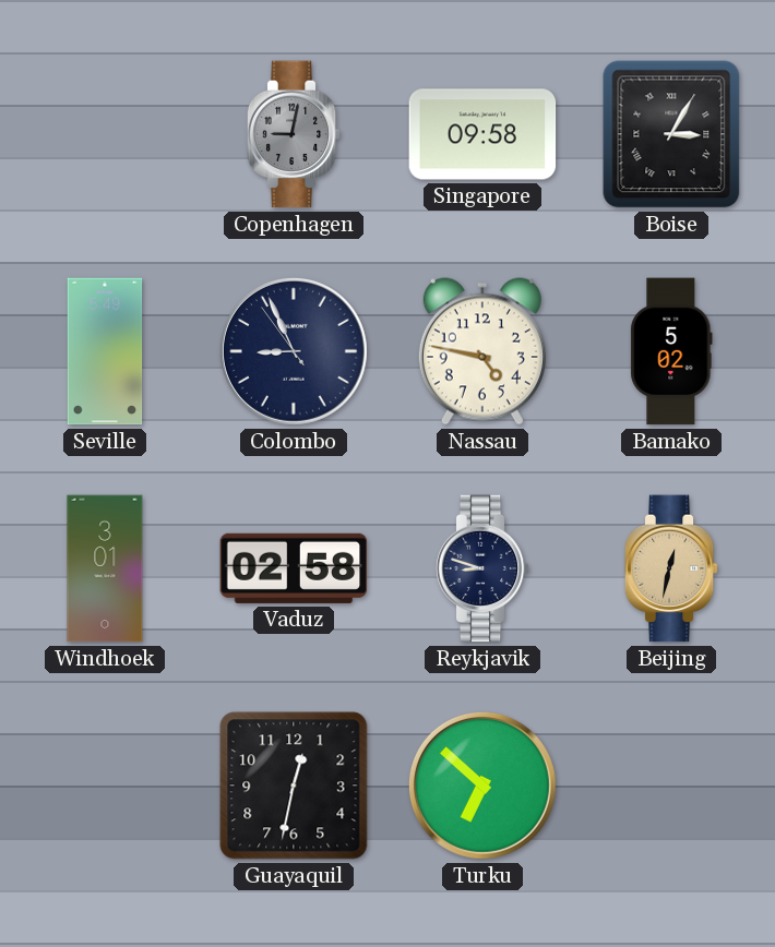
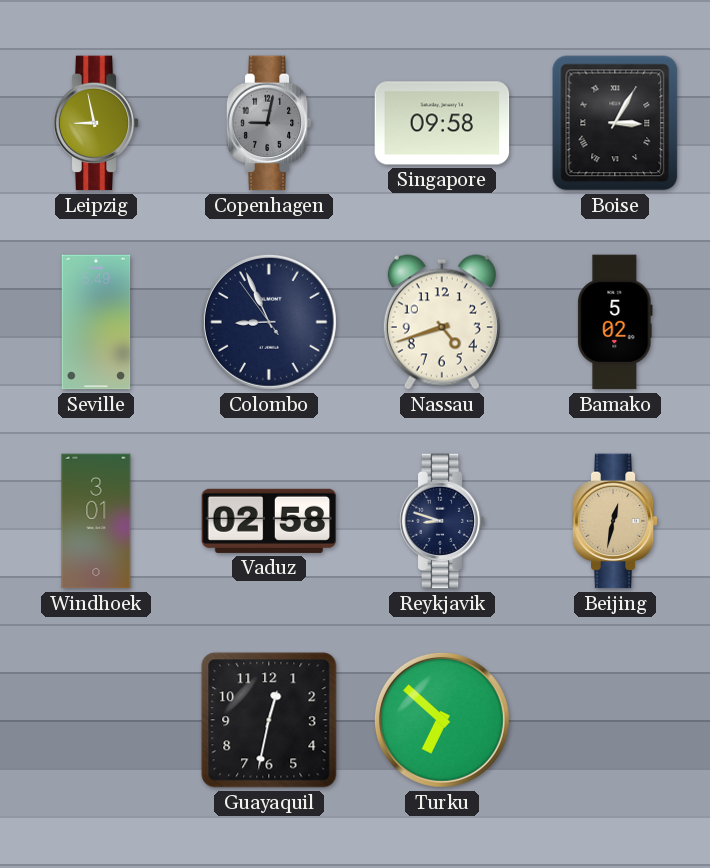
Leipzig: none -> 8:58 (96, 123)
Nassau: 4:47 -> 4:42 (442, 322)
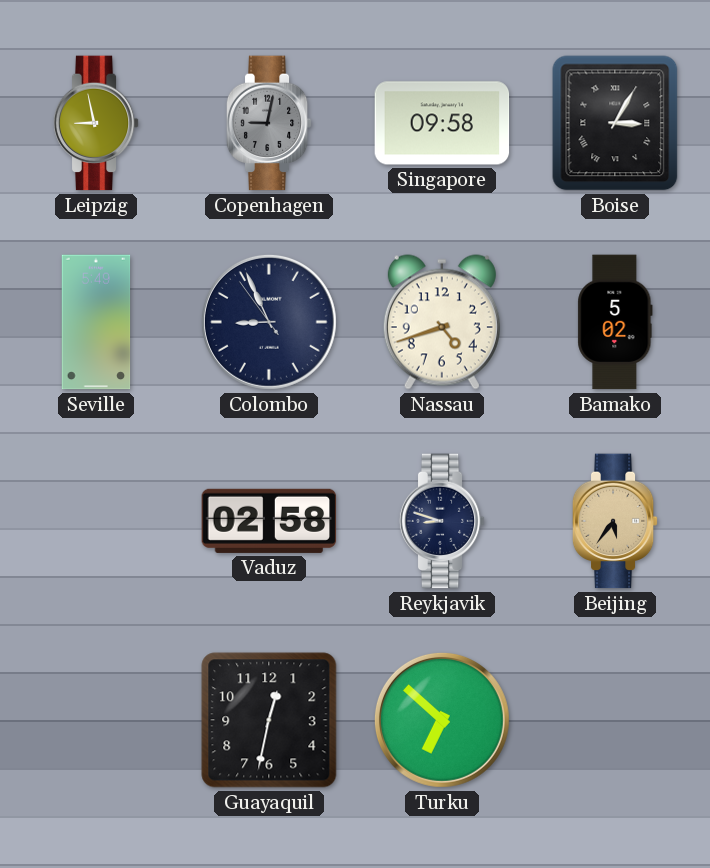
Windhoek: 3:01 -> none (96, 521)
Beijing: 12:32 -> 5:36 (615, 521)
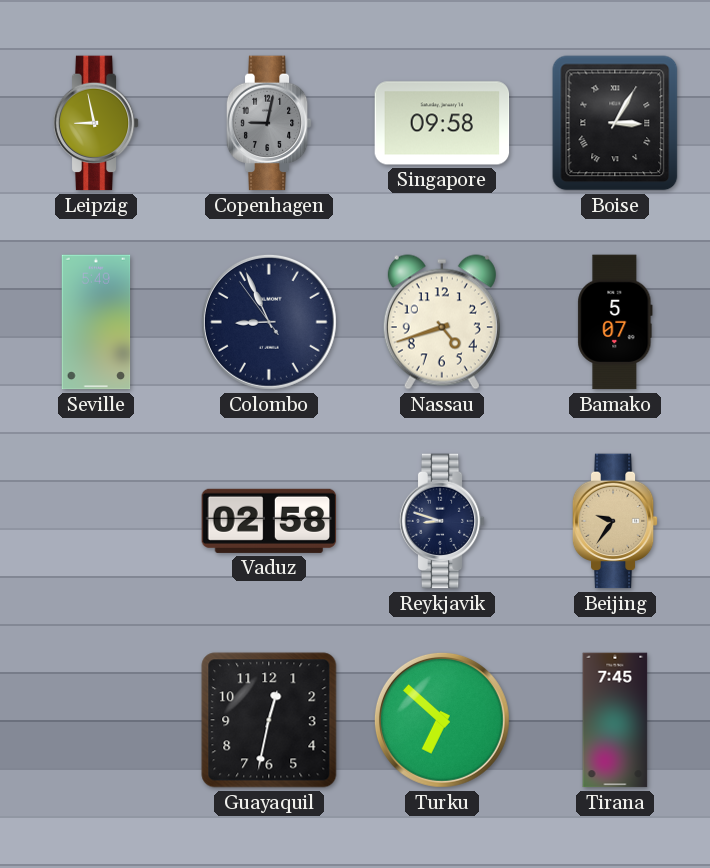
Bamako: 5:02 -> 5:07 (615, 322)
Beijing: 5:36 -> 9:36 (615, 521)
Tirana: none -> 7:45 (615, 720)
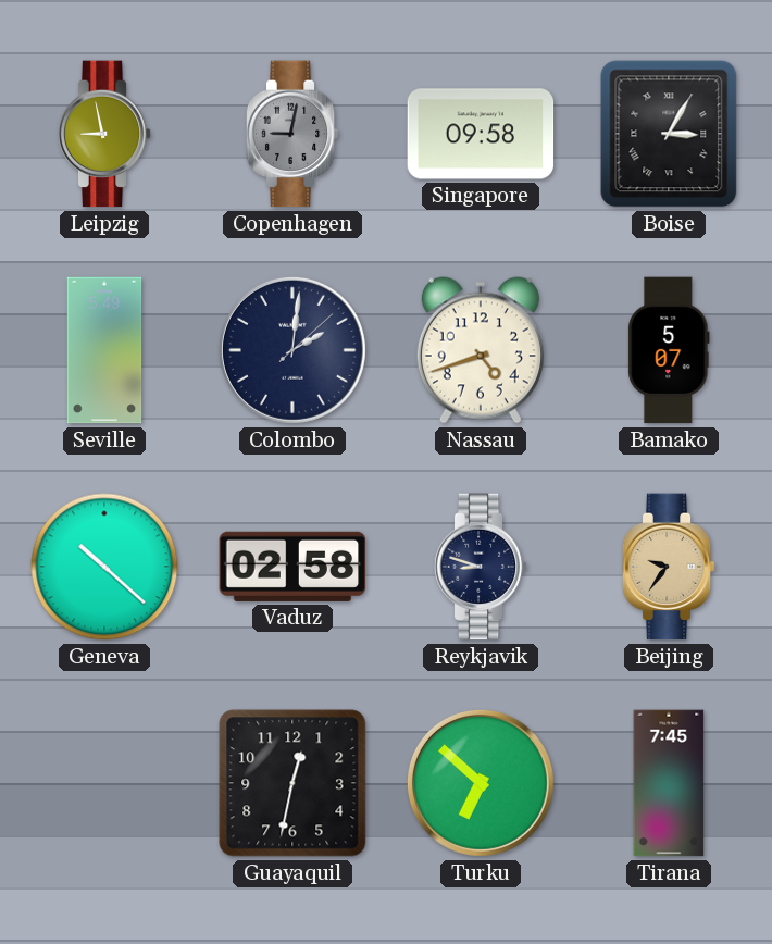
Colombo: 8:55 -> 2:01 (292, 350)
Geneva: none -> 10:22 (104, 567)
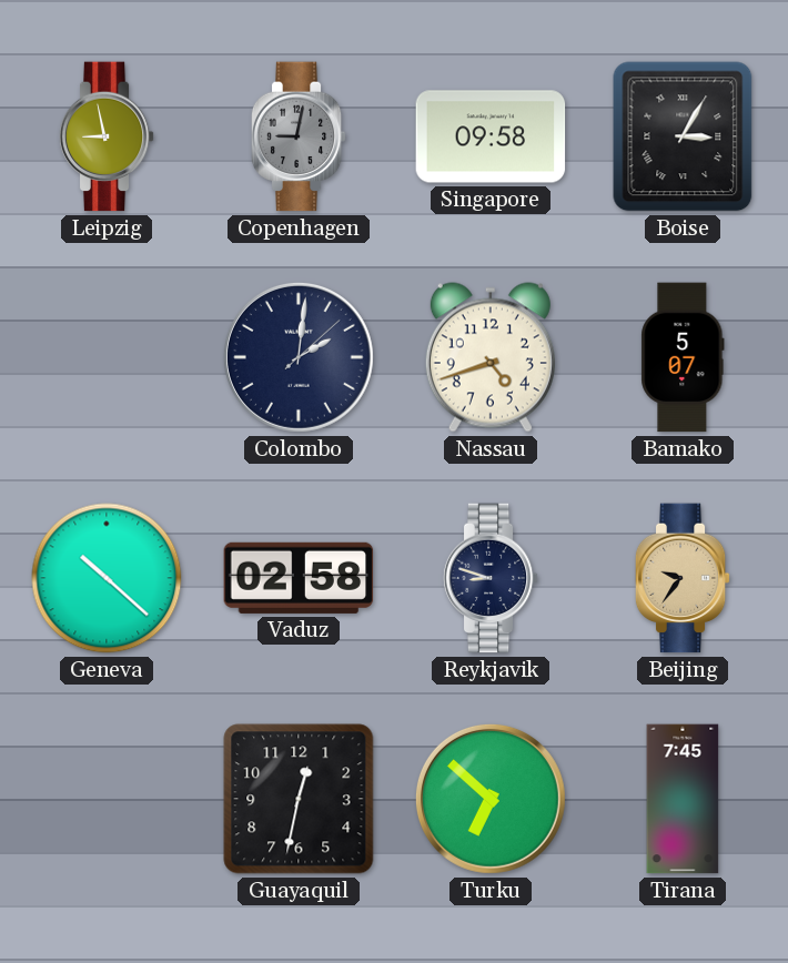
Seville: 5:49 -> none (104, 350)
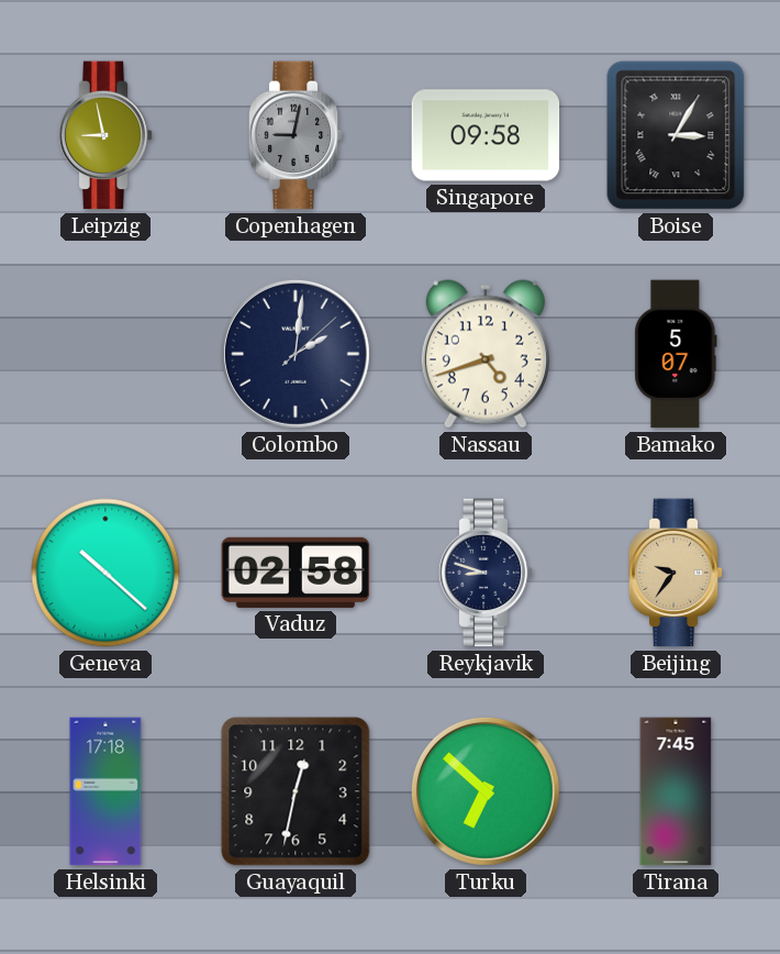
Helsinki: none -> 17:18 (105, 791)
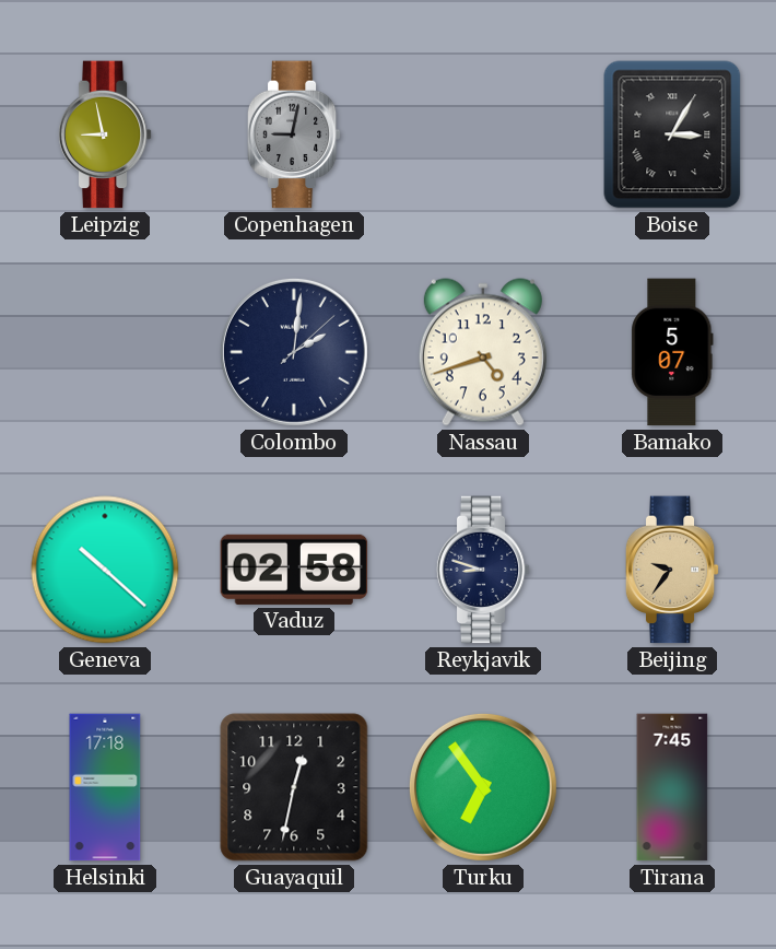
Singapore: 09:58 -> none (486, 135)
Turku: 6:52 -> 6:54 (483, 787)
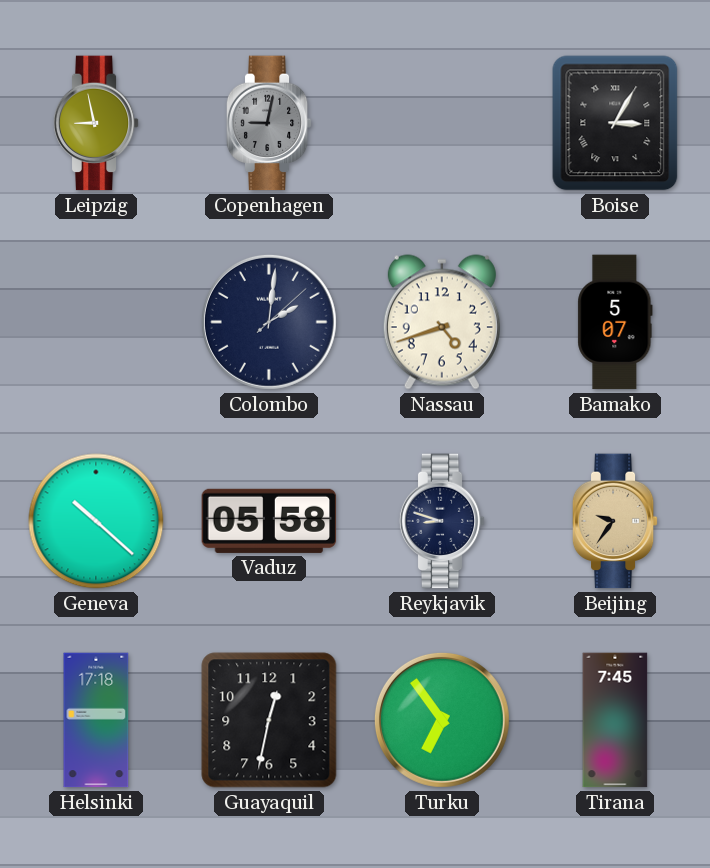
Vaduz: 02:58 -> 05:58 (269, 521)
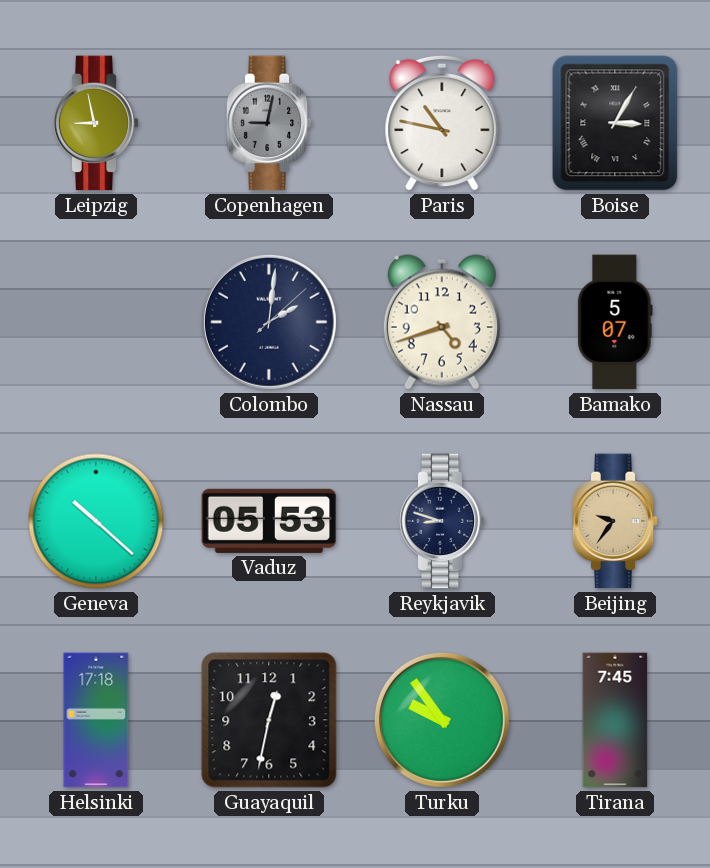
Paris: none -> 10:47 (442, 123)
Vaduz: 05:58 -> 05:53 (269, 521)
Turku: 6:54 -> 9:54 (442, 720)
